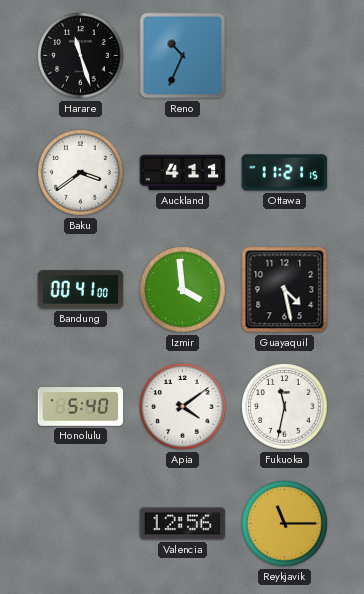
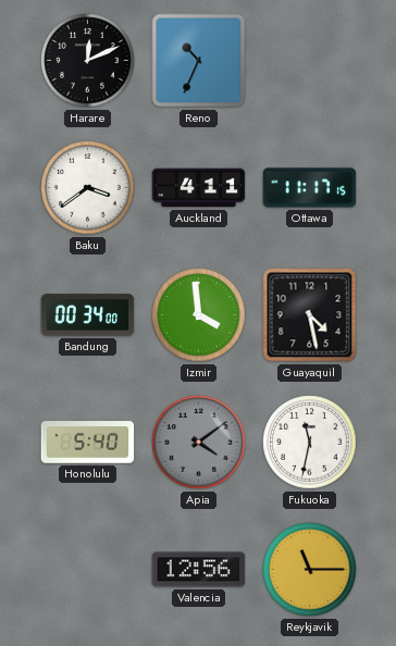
Harare: 11:27 -> 12:11 (88, 61)
Ottawa: 11:21 -> 11:17 (310, 188)
Bandung: 00:41 -> 00:34 (88, 315)
Apia dial: white -> grey (199, 443)
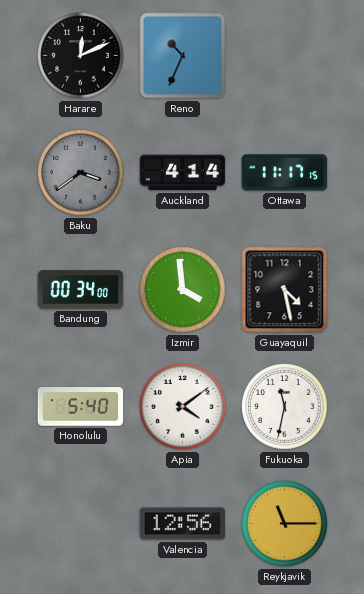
Baku dial: white -> grey (81, 173)
Auckland: 4:11 -> 4:14 (183, 173)
Apia dial: grey -> white (183, 407)
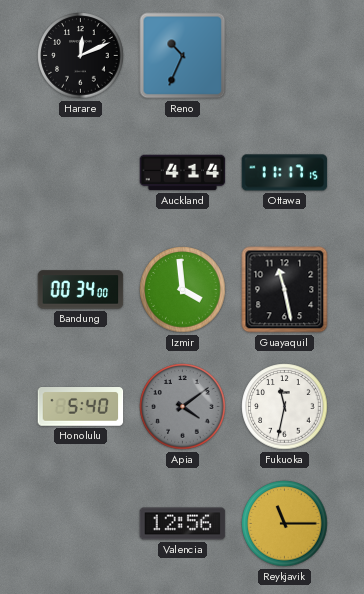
Baku: 3:39 -> none (81, 173)
Guayaquil: 4:28 -> 11:28 (285, 290)
Apia dial: white -> grey (183, 407)
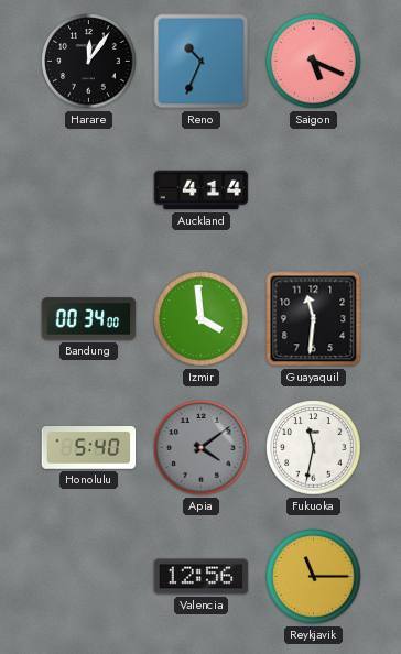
Harare: 12:11 -> 12:06 (89, 62)
Saigon: none -> 5:19 (314, 62)
Ottawa: 11:17 -> none (285, 173)
Guayaquil: 11:28 -> 11:31 (314, 319)
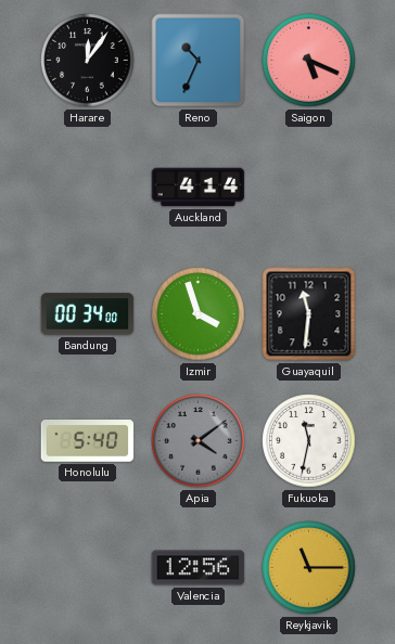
Izmir: 3:59 -> 3:57 (199, 314)
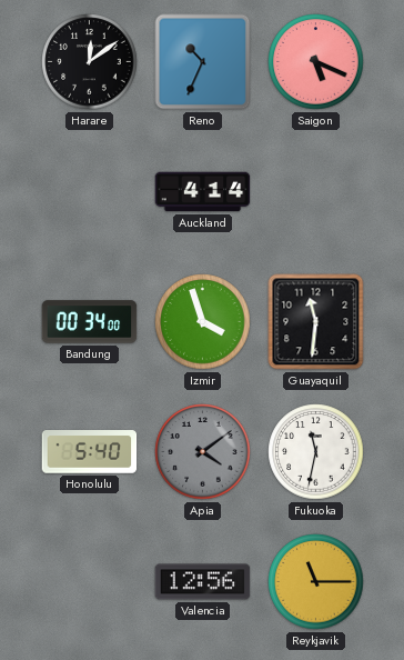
Harare: 12:06 -> 12:09 (90, 62)
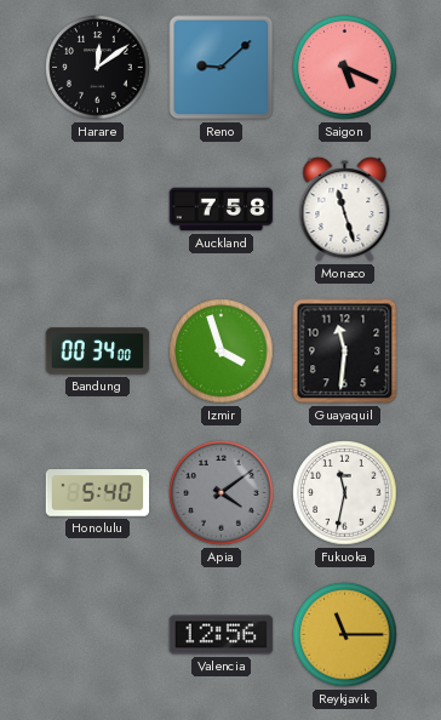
Reno: 10:34 -> 9:08 (222, 68)
Auckland: 4:14 -> 7:58 (222, 210)
Monaco: none -> 11:27 (345, 210)
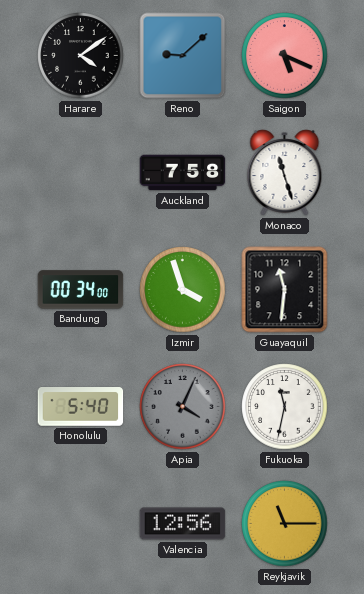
Harare: 12:09 -> 4:09 (81, 56)
Apia: 4:09 -> 4:04 (183, 407)
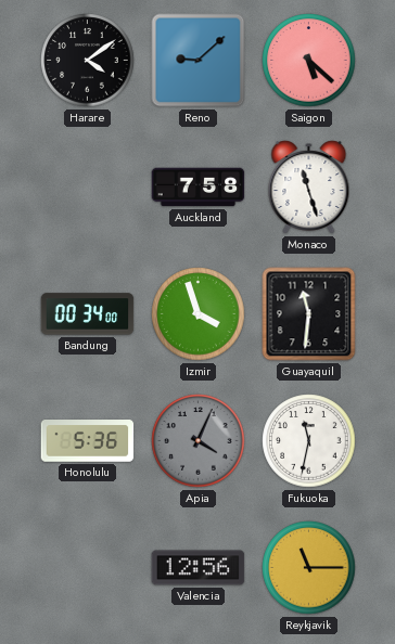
Saigon: 5:19 -> 5:22 (309, 61)
Honolulu: 5:40 -> 5:36 (88, 441)
